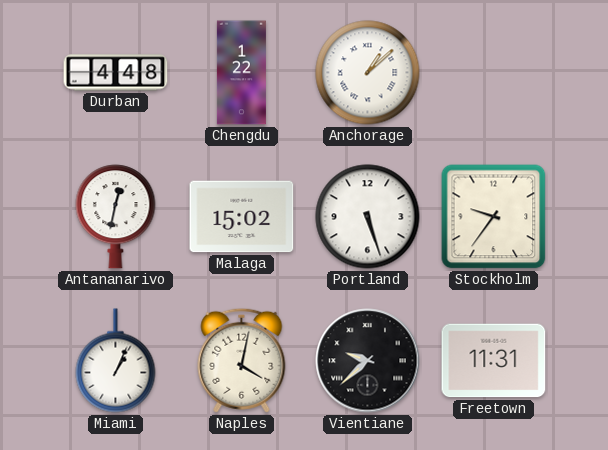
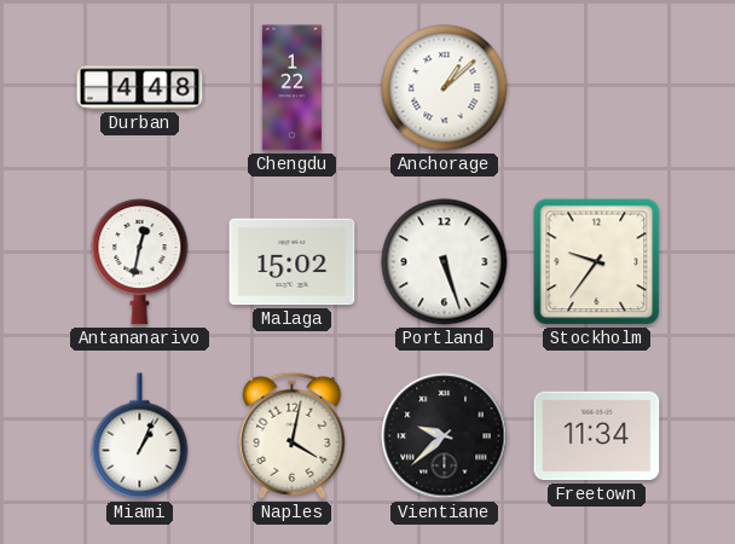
Freetown: 11:31 -> 11:34 (597, 436)
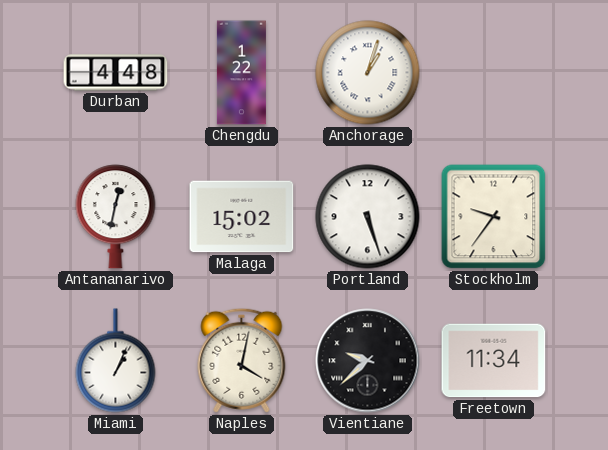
Anchorage: 1:08 -> 1:03 (368, 73)
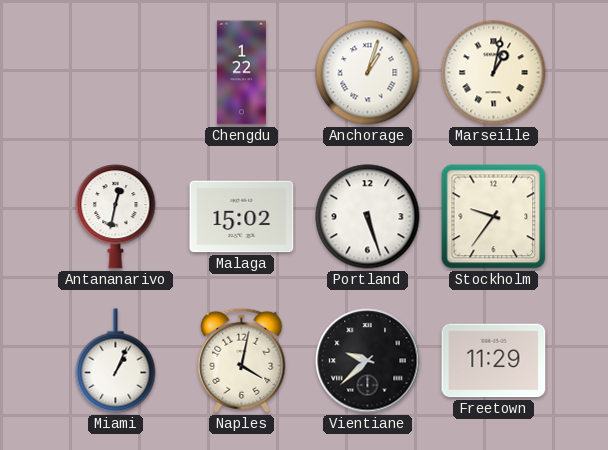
Durban: 4:48 -> none (116, 73)
Marseille: none -> 1:02 (494, 73)
Freetown: 11:34 -> 11:29 (494, 361)
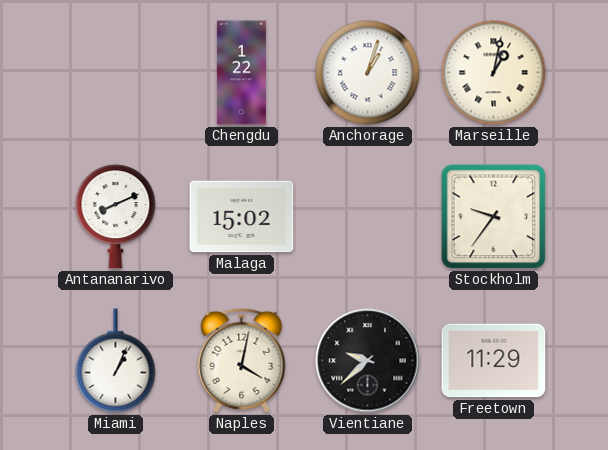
Antananarivo: 12:32 -> 8:11 (116, 217)
Portland: 5:27 -> none (368, 217)
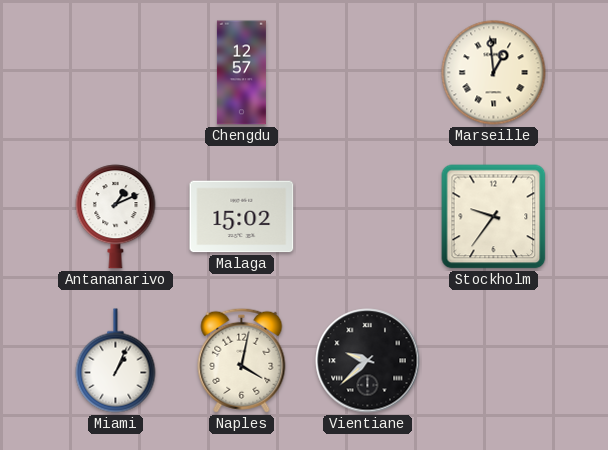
Chengdu: 1:22 -> 12:57 (241, 73)
Anchorage: 1:03 -> none (368, 73)
Marseille: 1:02 -> 12:59 (494, 73)
Antananarivo: 8:11 -> 1:11 (116, 217)
Freetown: 11:29 -> none (494, 361)
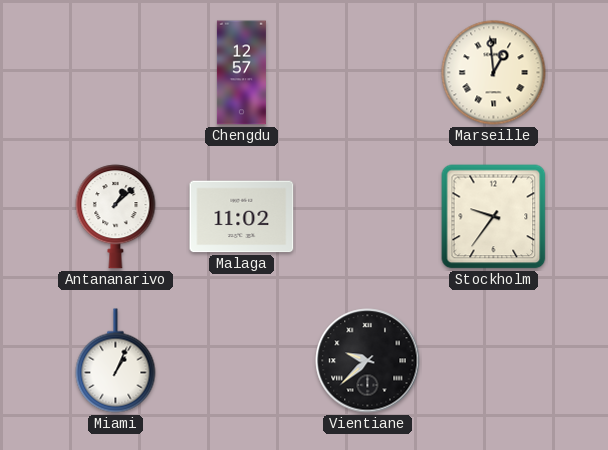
Antananarivo: 1:11 -> 1:08 (116, 217)
Malaga: 15:02 -> 11:02 (242, 217)
Naples: 4:02 -> none (242, 360)
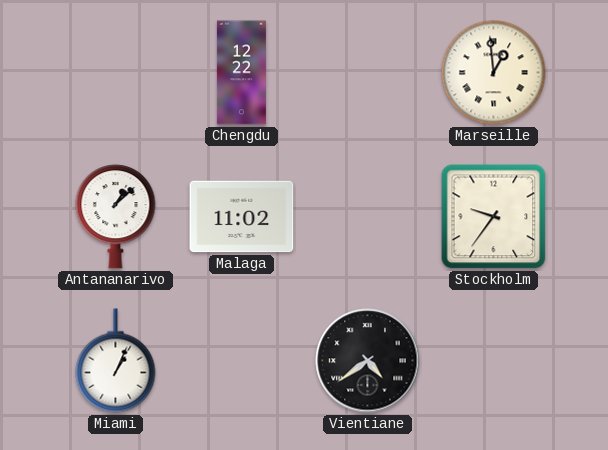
Chengdu: 12:57 -> 12:22 (241, 73)
Vientiane: 9:38 -> 4:39 (368, 361)
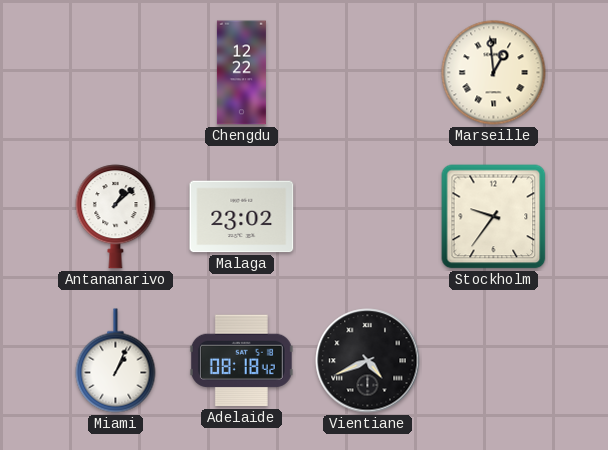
Malaga: 11:02 -> 23:02 (242, 217)
Adelaide: none -> 08:18 (241, 361)
Vientiane: 4:39 -> 4:41 (368, 361)
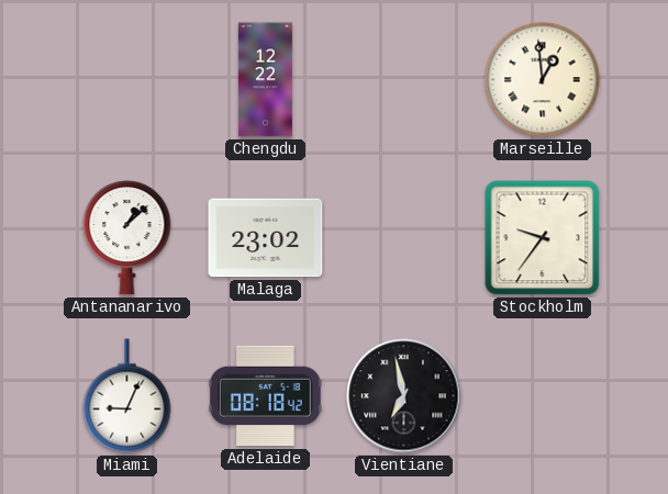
Miami: 1:04 -> 9:04 (127, 396)
Vientiane: 4:41 -> 6:58 (404, 396)
